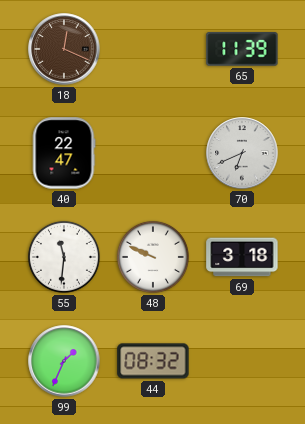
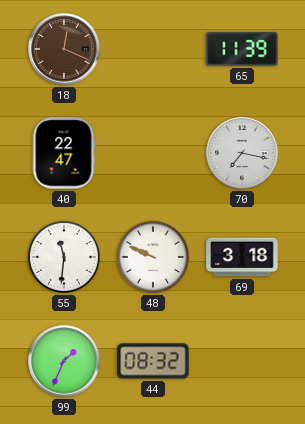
70: 6:41 -> 7:17 (242, 153)
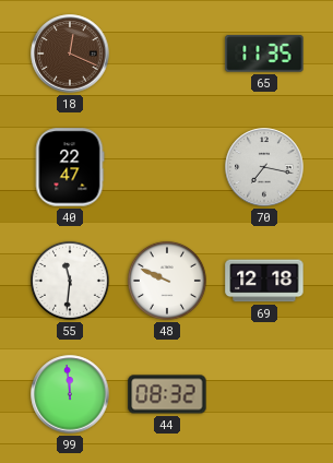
65: 11:39 -> 11:35 (264, 54)
69: 3:18 -> 12:18 (264, 281)
99: 1:34 -> 11:59 (70, 394)
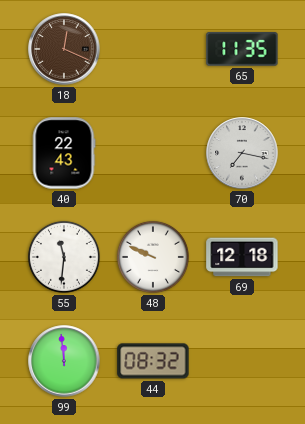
40: 22:47 -> 22:43 (64, 153)
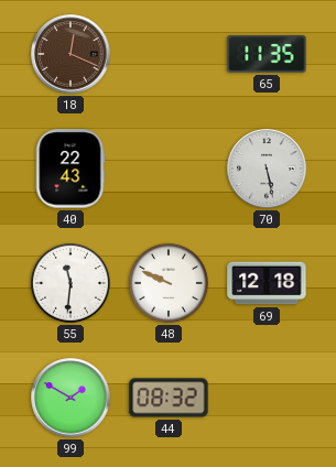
70: 7:17 -> 5:28 (267, 169)
99: 11:59 -> 1:50 (71, 398)
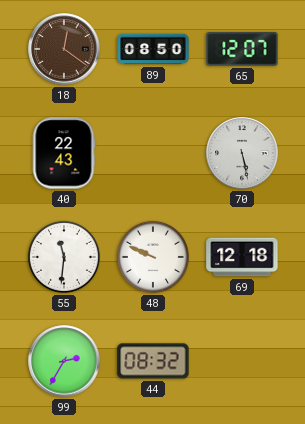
18: 12:19 -> 12:21 (64, 49)
89: none -> 08:50 (153, 49)
65: 11:35 -> 12:07 (242, 49)
99: 1:50 -> 2:35 (64, 361)
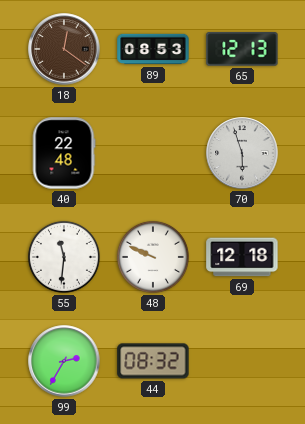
89: 08:50 -> 08:53 (153, 49)
65: 12:07 -> 12:13 (242, 49)
40: 22:43 -> 22:48 (64, 153)
70: 5:28 -> 5:57 (242, 153)
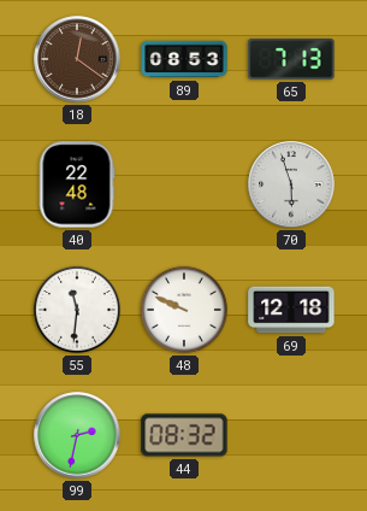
65: 12:13 -> 7:13 (291, 59)
99: 2:35 -> 2:32 (77, 435)
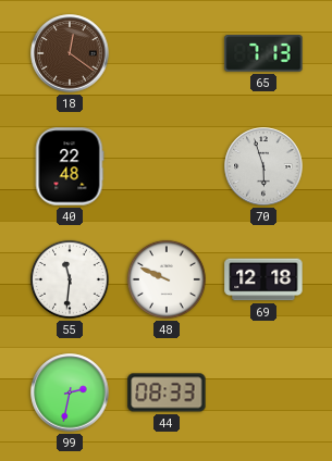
89: 08:53 -> none (184, 59)
44: 08:32 -> 08:33 (167, 393)
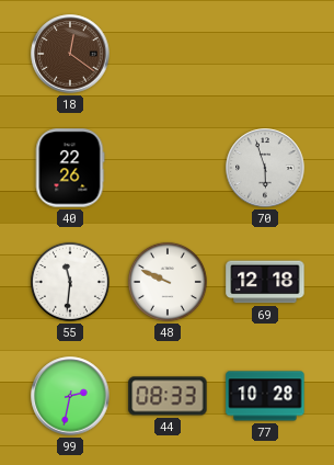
65: 7:13 -> none (263, 53)
40: 22:48 -> 22:26 (70, 168)
77: none -> 10:28 (265, 396)
